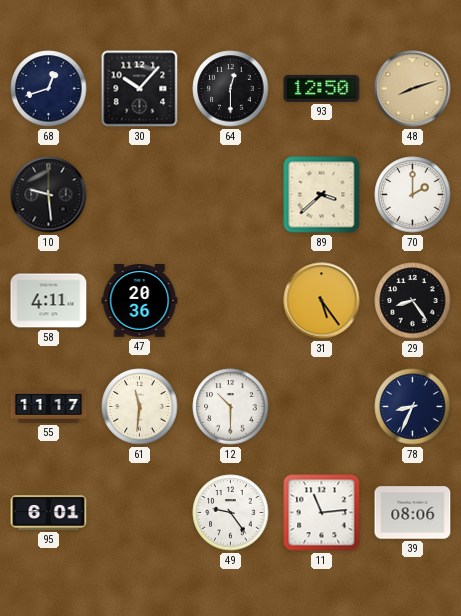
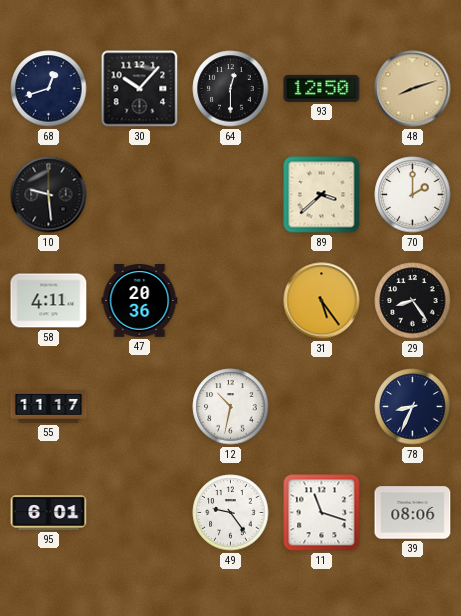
61: 11:31 -> none (140, 407)
12: 10:30 -> 10:32 (231, 407)
11: 11:14 -> 11:18 (322, 513)
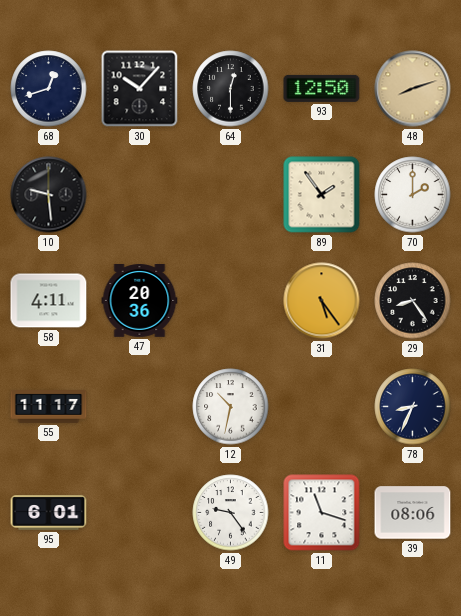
89: 3:38 -> 1:54 (322, 195)
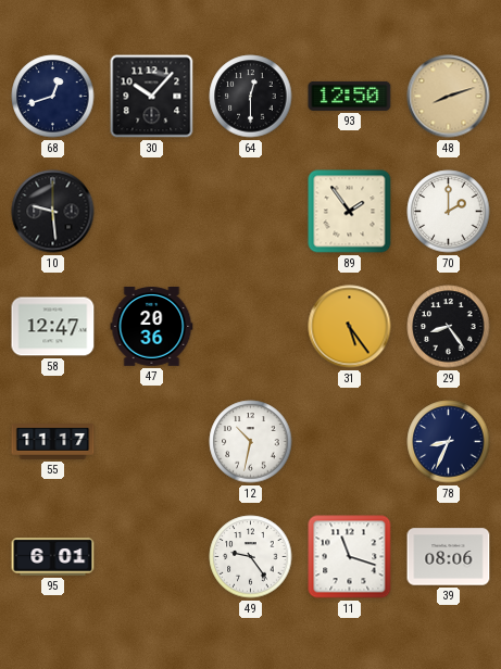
58: 4:11 -> 12:47 (53, 327)
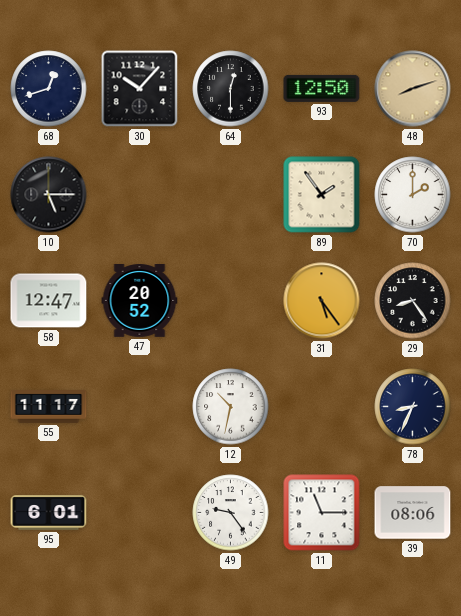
10: 9:29 -> 5:15 (49, 195)
47: 20:36 -> 20:52 (140, 301)
11: 11:18 -> 11:15 (322, 513)
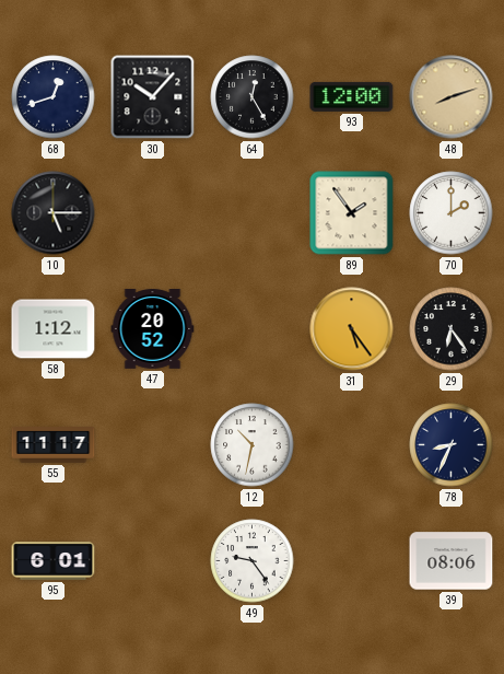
64: 12:30 -> 12:25 (253, 97)
93: 12:50 -> 12:00 (352, 96)
58: 12:47 -> 1:12 (54, 329)
29: 8:24 -> 6:24 (452, 329)
11: 11:15 -> none (322, 513)
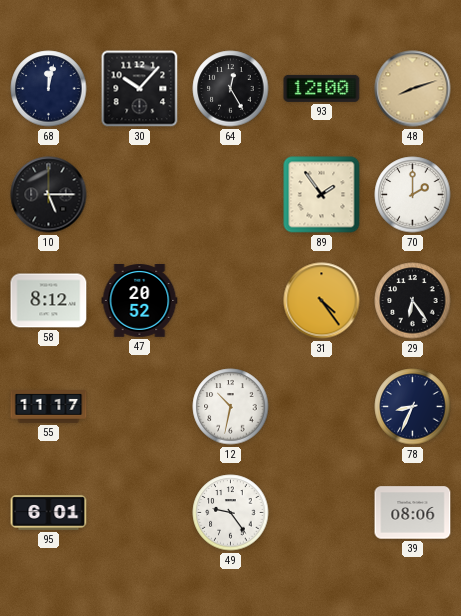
68: 12:42 -> 12:02 (49, 89)
58: 1:12 -> 8:12 (49, 301)
31: 5:24 -> 4:24 (322, 301)
